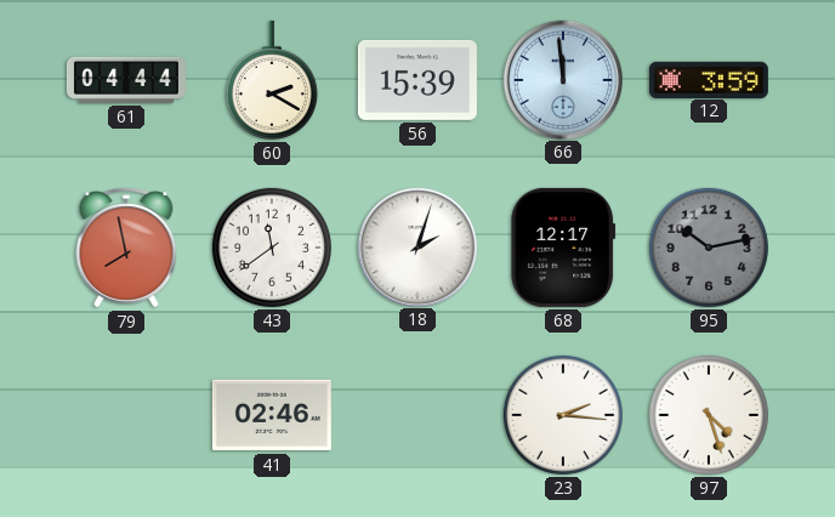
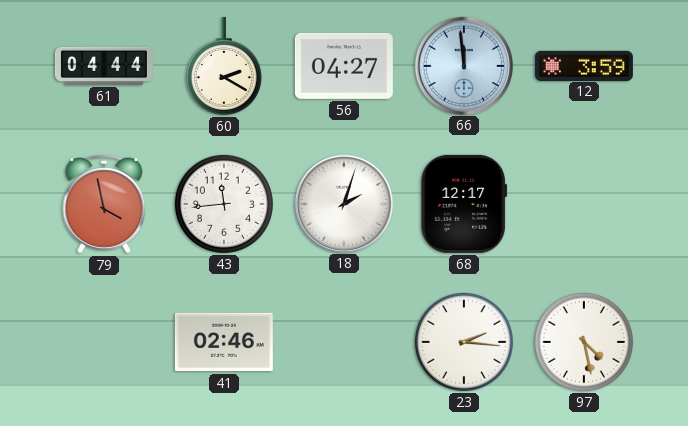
56: 15:39 -> 04:27 (344, 66)
79: 7:58 -> 3:58 (104, 204)
43: 11:39 -> 11:44 (224, 204)
95: 10:13 -> none (709, 248)
97: 4:27 -> 4:28 (584, 342)
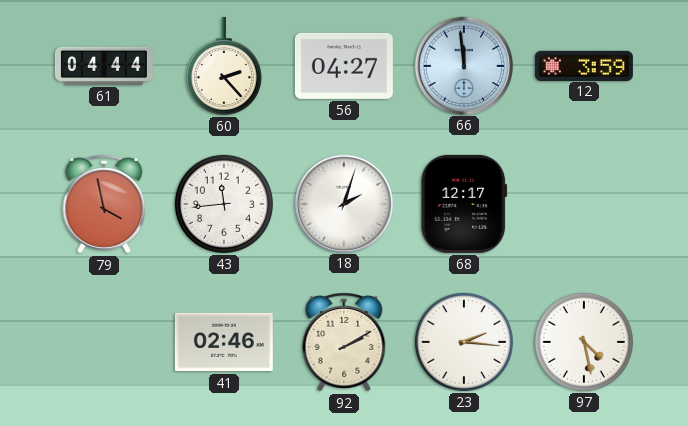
60: 2:20 -> 2:23 (224, 66)
92: none -> 2:10 (344, 342)
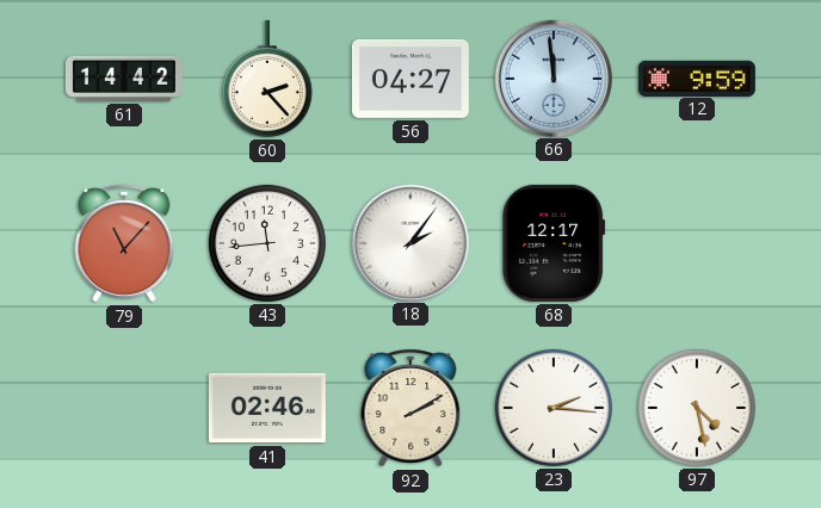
61: 04:44 -> 14:42 (124, 79)
12: 3:59 -> 9:59 (697, 78)
79: 3:58 -> 11:07 (124, 243)
18: 2:03 -> 2:06 (409, 242)
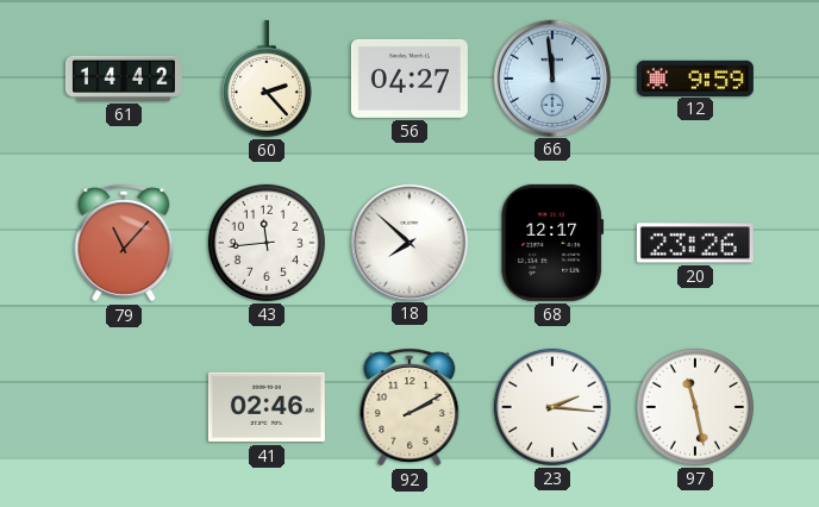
18: 2:06 -> 7:52 (408, 242)
20: none -> 23:26 (695, 243)
97: 4:28 -> 11:28 (695, 407)
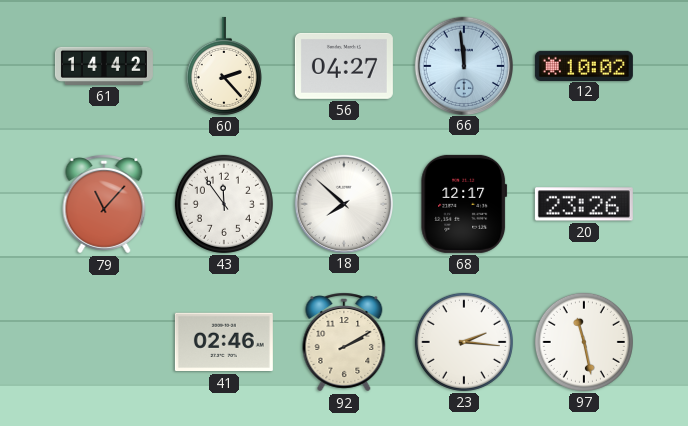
12: 9:59 -> 10:02 (584, 65)
43: 11:44 -> 11:54 (224, 204)
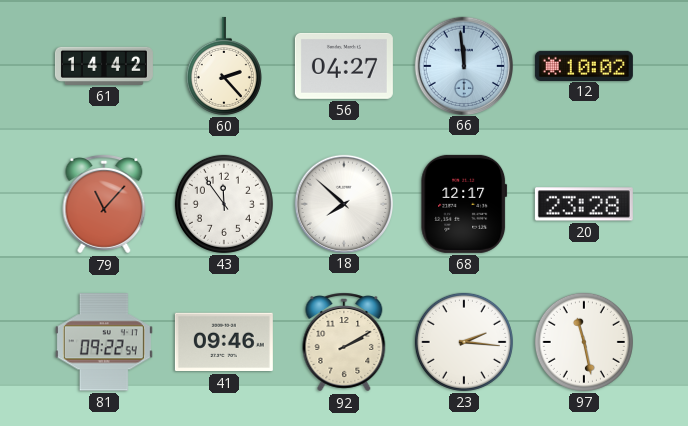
20: 23:26 -> 23:28 (584, 204)
81: none -> 09:22 (104, 342)
41: 02:46 -> 09:46 (224, 342)
